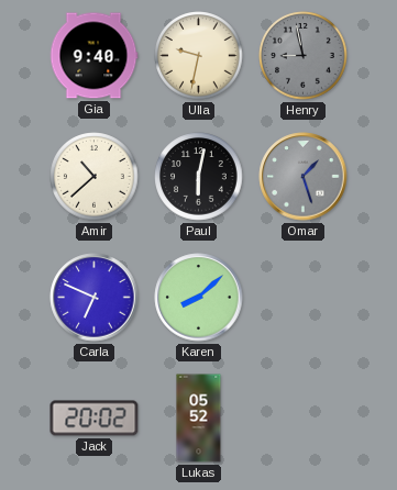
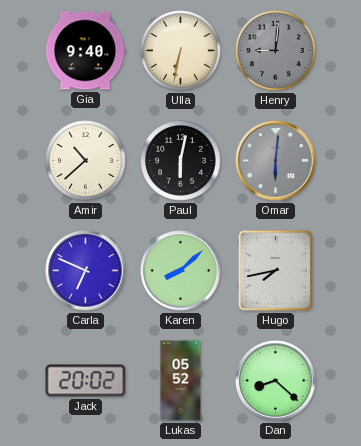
Ulla: 9:32 -> 6:32 (181, 51)
Henry: 8:58 -> 9:01 (276, 51)
Omar: 1:27 -> 6:01 (276, 161)
Hugo: none -> 7:43 (275, 270)
Dan: none -> 8:22 (276, 381)
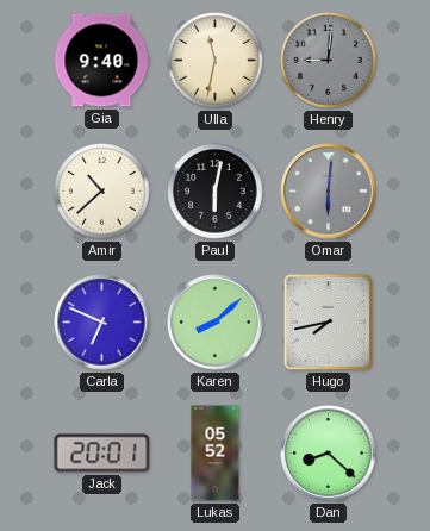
Ulla: 6:32 -> 11:32 (216, 61)
Jack: 20:02 -> 20:01 (102, 454)
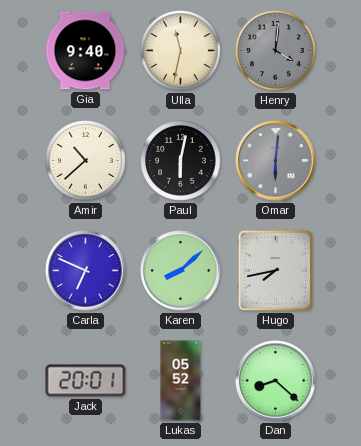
Henry: 9:01 -> 4:01 (276, 51)
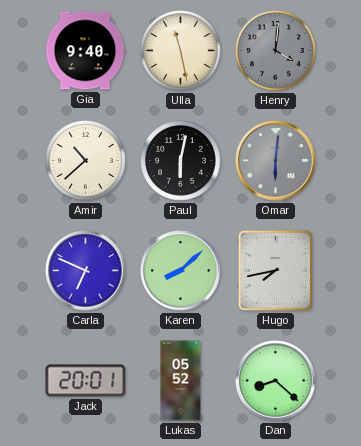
Ulla: 11:32 -> 11:28 (181, 51)
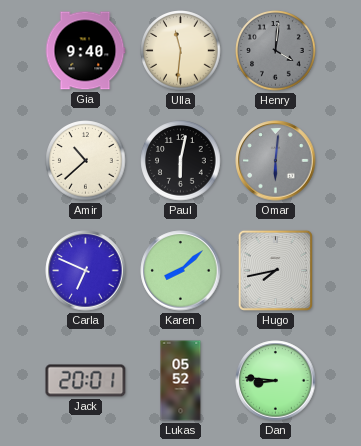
Ulla: 11:28 -> 11:31 (181, 51)
Dan: 8:22 -> 8:46 (276, 381)
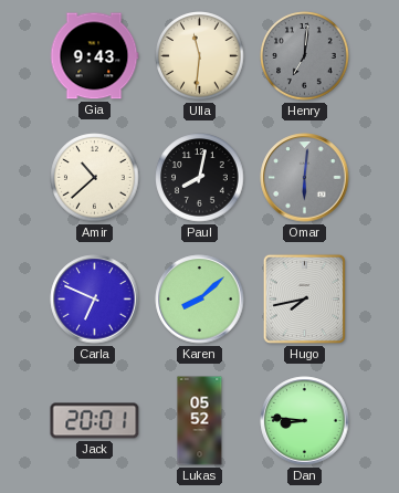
Gia: 9:40 -> 9:43 (94, 56)
Henry: 4:01 -> 7:01 (305, 56)
Paul: 6:02 -> 8:02 (200, 178)
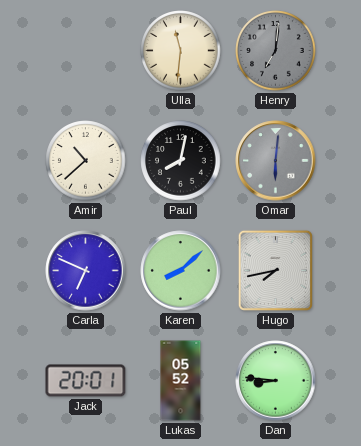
Gia: 9:43 -> none (94, 56)
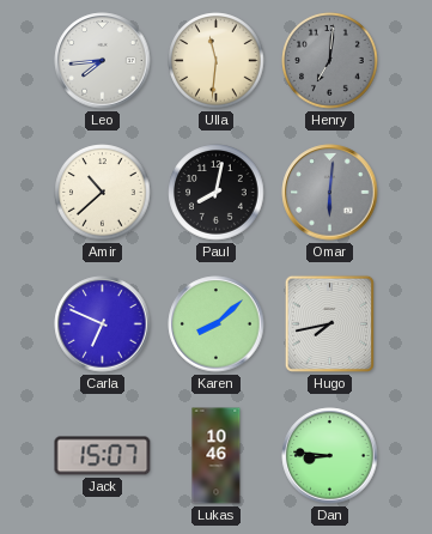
Leo: none -> 7:44 (103, 61)
Jack: 20:01 -> 15:07 (103, 456)
Lukas: 05:52 -> 10:46 (217, 456)
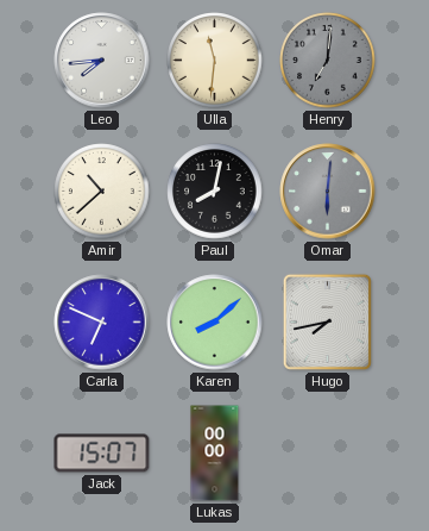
Lukas: 10:46 -> 00:00 (215, 454)
Dan: 8:46 -> none (330, 456)
